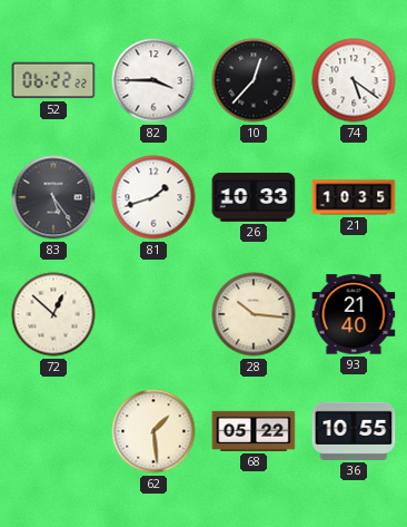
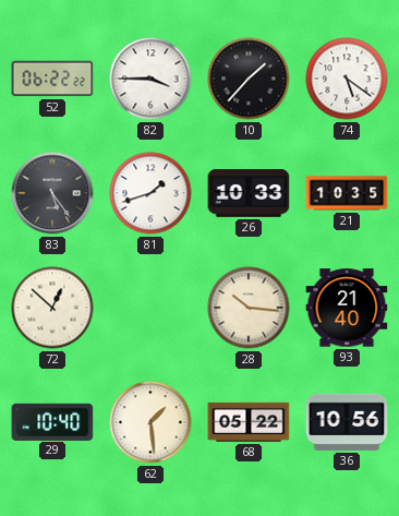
10: 12:37 -> 1:37 (249, 79)
29: none -> 10:40 (52, 421)
36: 10:55 -> 10:56 (347, 422)
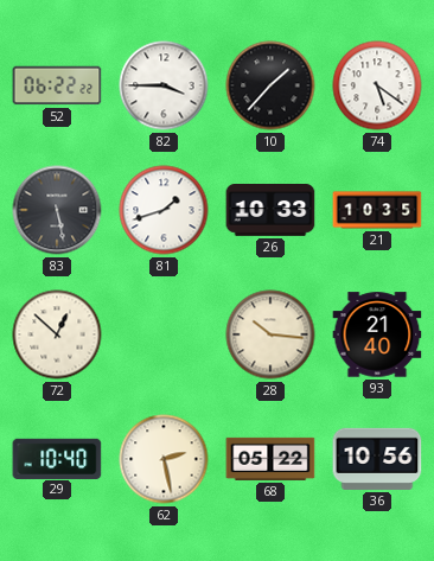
83: 5:24 -> 5:28 (57, 210)
62: 1:29 -> 2:28 (164, 459)
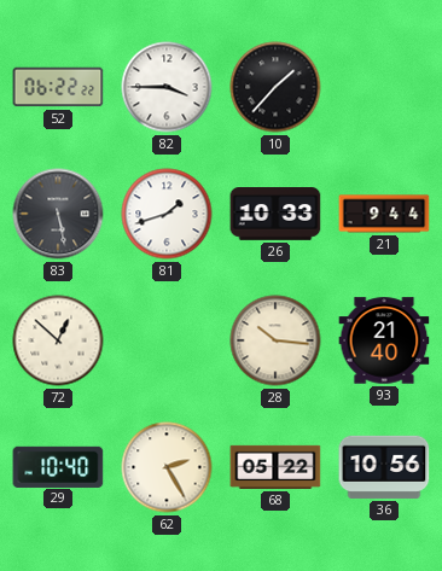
74: 5:21 -> none (377, 85)
21: 10:35 -> 9:44 (384, 214)
62: 2:28 -> 2:25 (167, 467)
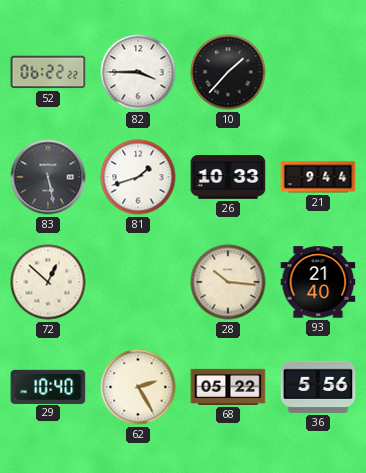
36: 10:56 -> 5:56 (318, 387)
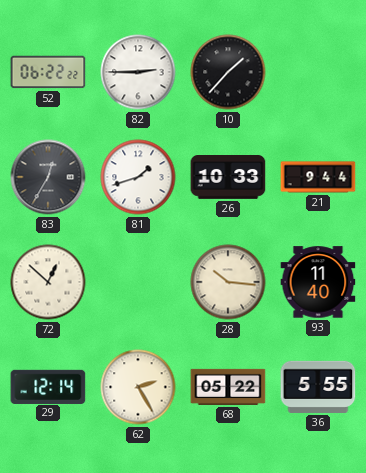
82: 3:45 -> 2:45 (138, 72)
83: 5:28 -> 12:35 (48, 177)
93: 21:40 -> 11:40 (318, 282)
29: 10:40 -> 12:14 (48, 386)
36: 5:56 -> 5:55 (318, 387)
